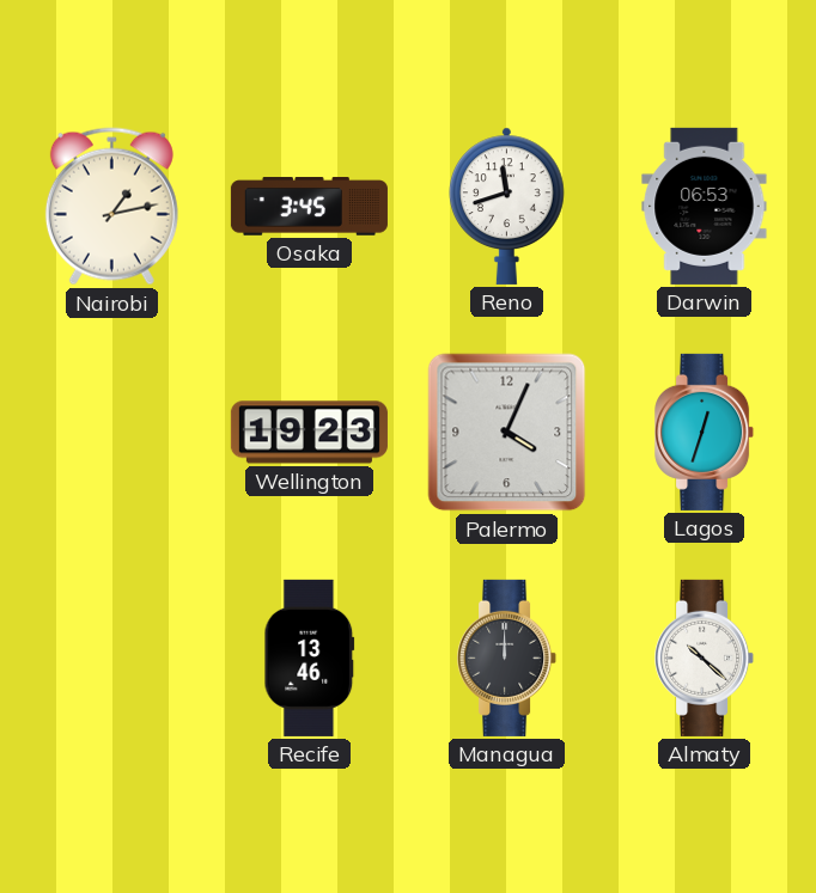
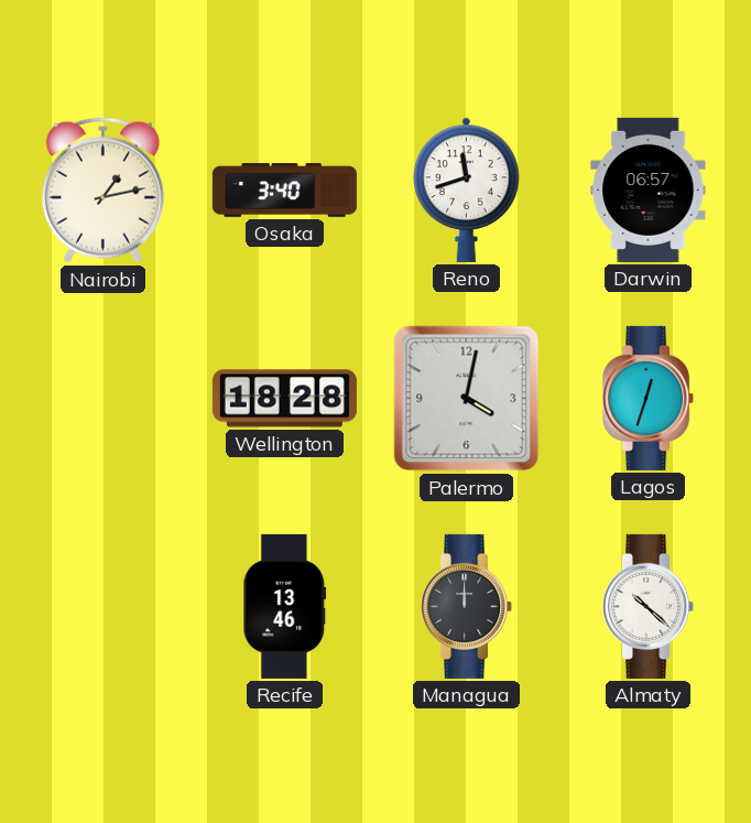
Osaka: 3:45 -> 3:40 (284, 191)
Darwin: 06:53 -> 06:57 (649, 189)
Wellington: 19:23 -> 18:28 (284, 399)
Palermo: 4:04 -> 4:02 (467, 399)
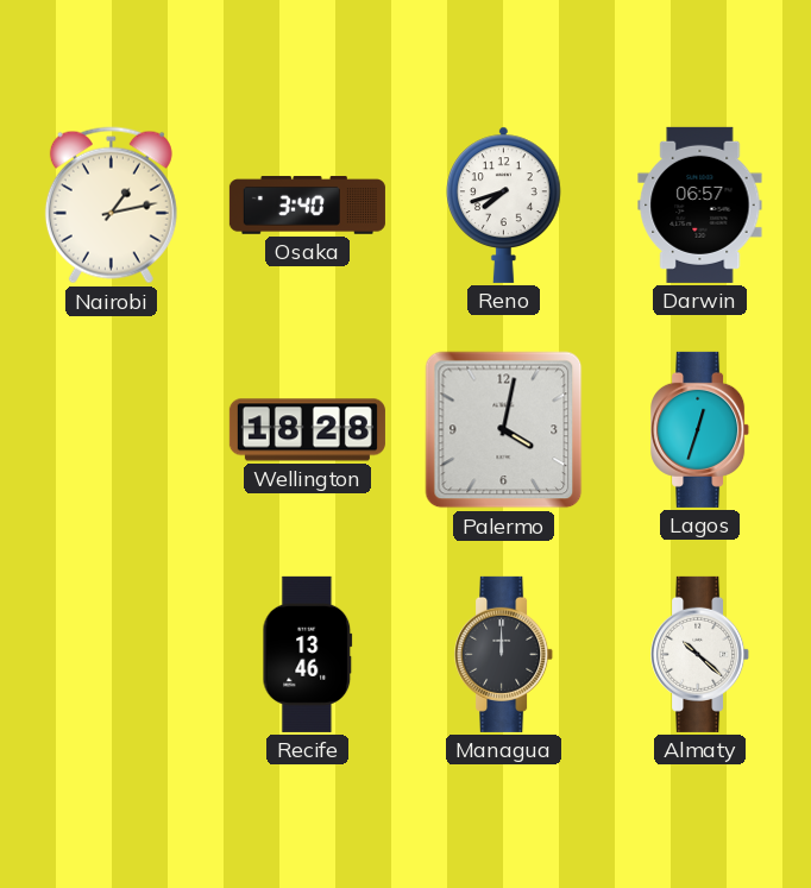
Reno: 11:42 -> 7:42 (504, 204)
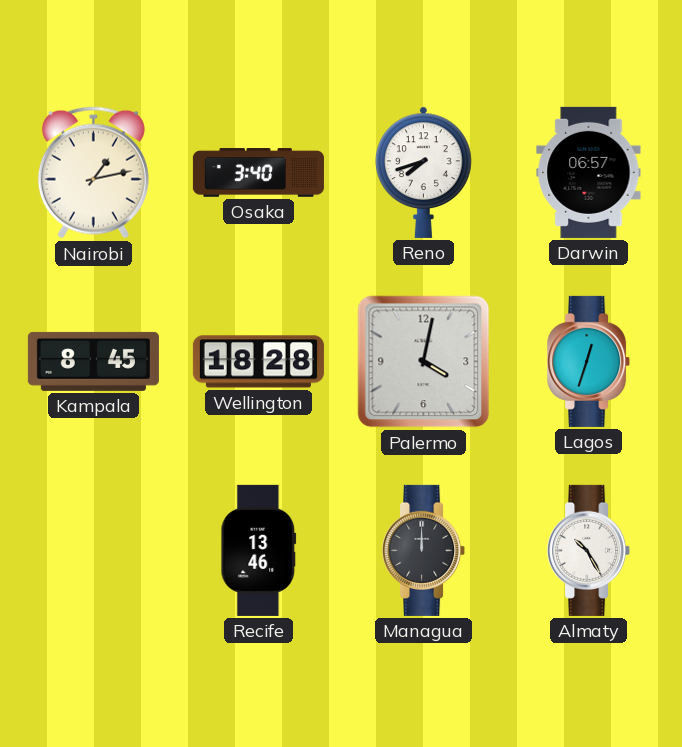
Kampala: none -> 8:45 (93, 361)
Almaty: 10:22 -> 10:25 (589, 550)
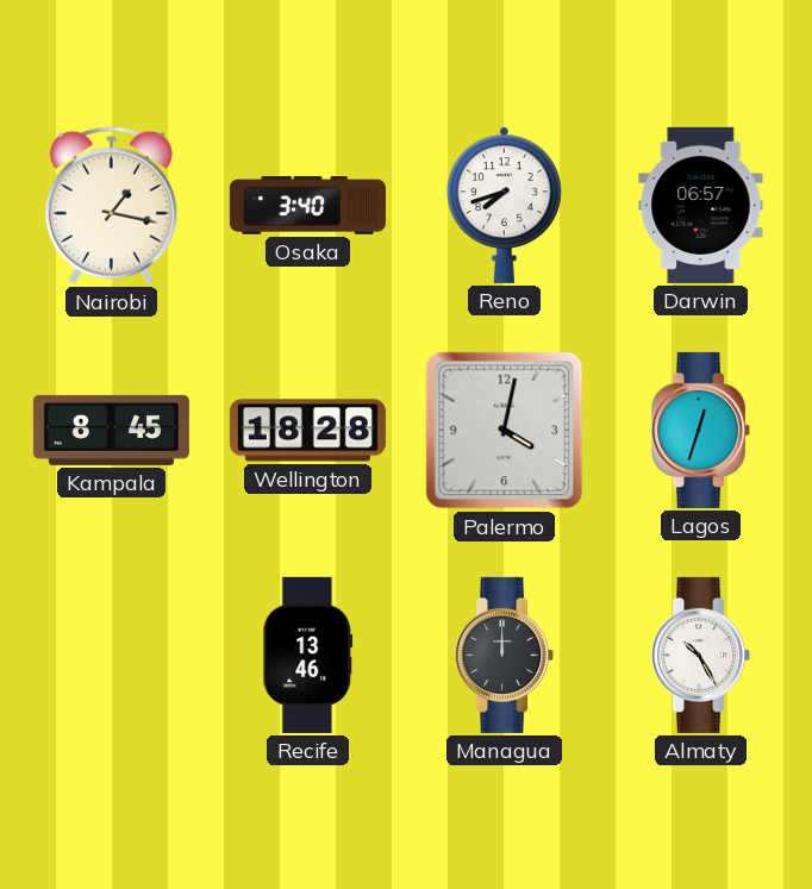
Nairobi: 1:13 -> 1:17 (111, 206)
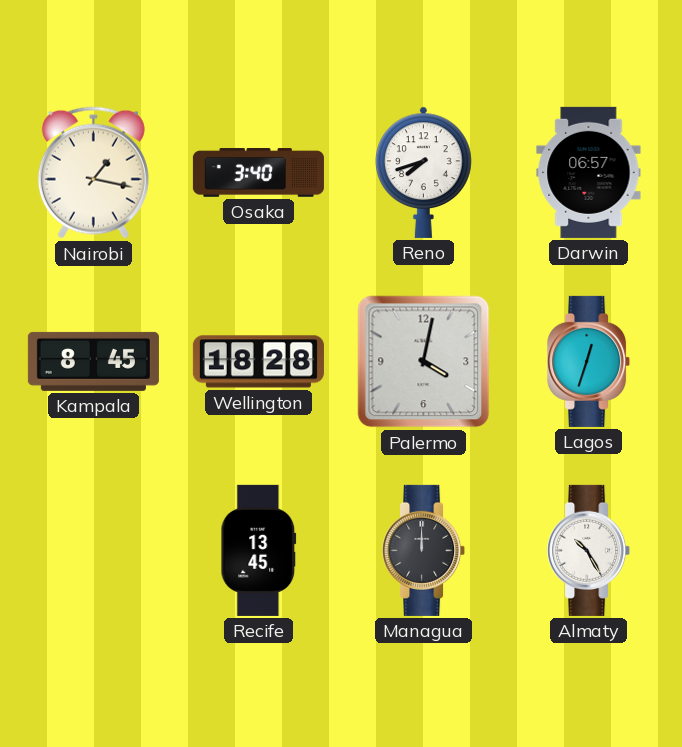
Recife: 13:46 -> 13:45 (259, 550)
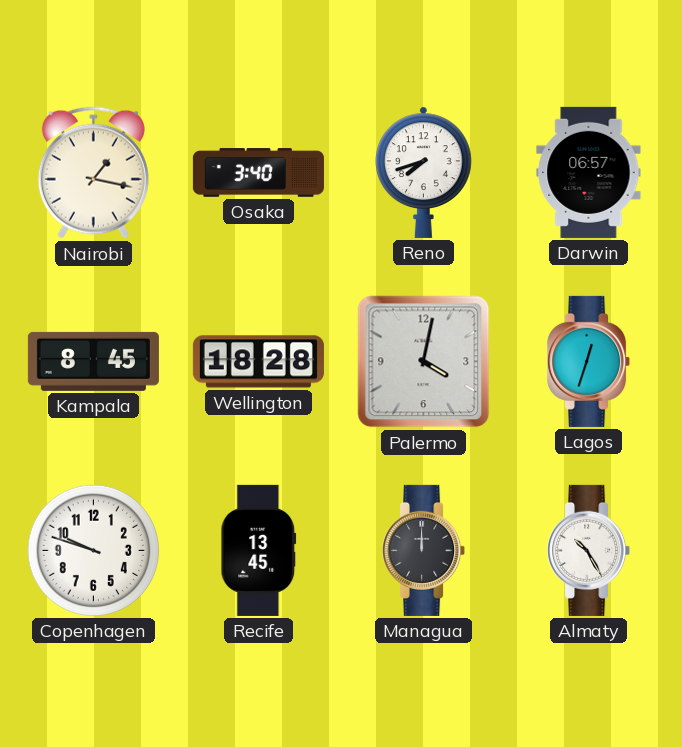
Copenhagen: none -> 9:48 (93, 550)
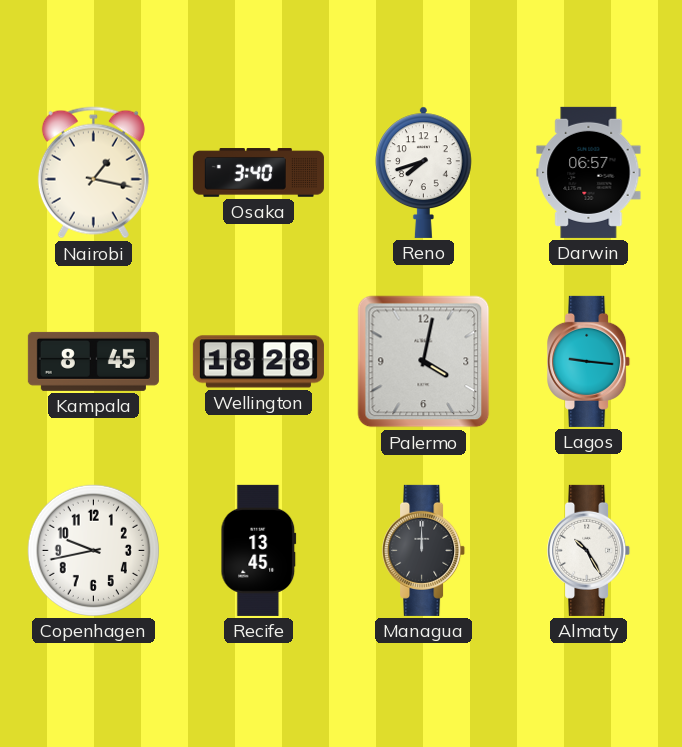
Lagos: 12:33 -> 9:16 (589, 361)
Copenhagen: 9:48 -> 9:43 (93, 550)
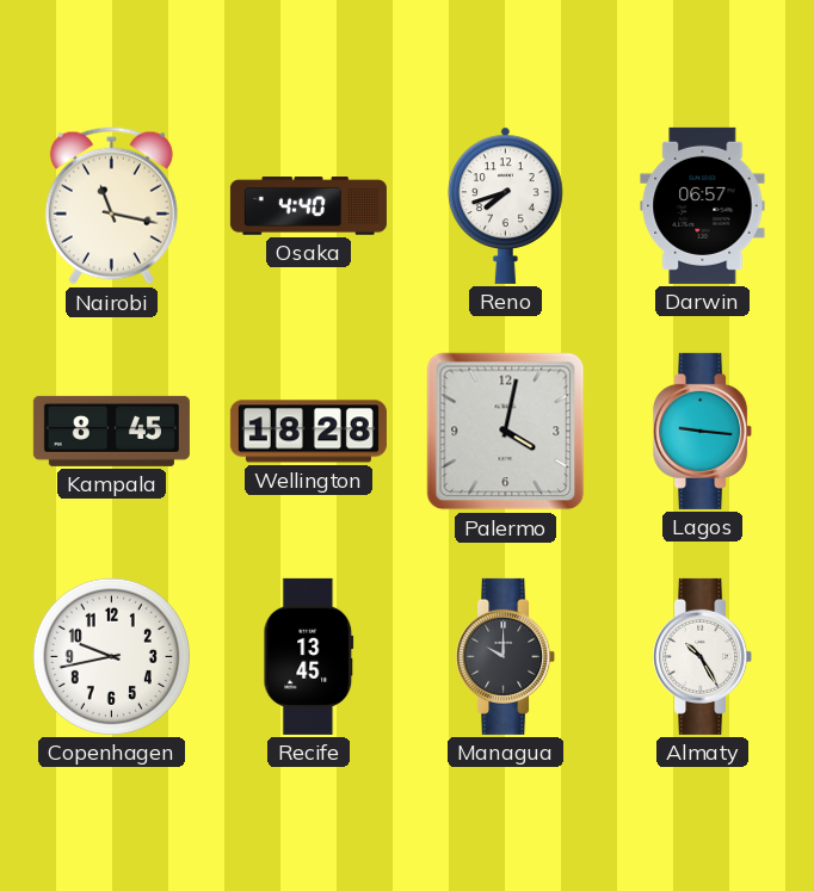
Nairobi: 1:17 -> 11:17 (111, 206)
Osaka: 3:40 -> 4:40 (308, 206)
Managua: 12:00 -> 10:00 (506, 656)
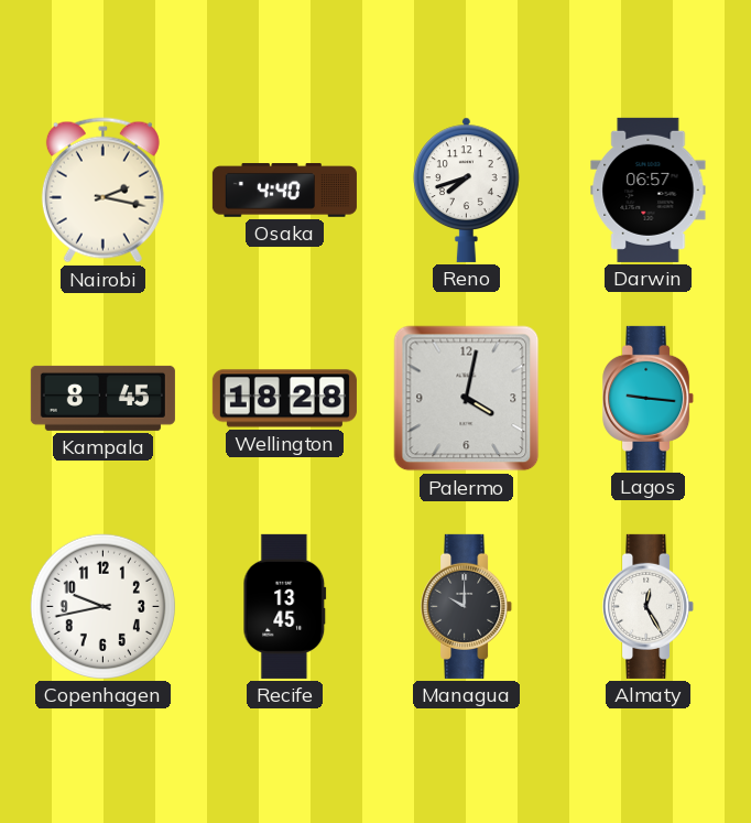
Nairobi: 11:17 -> 2:17 (102, 191)
Almaty: 10:25 -> 12:25 (649, 606)
